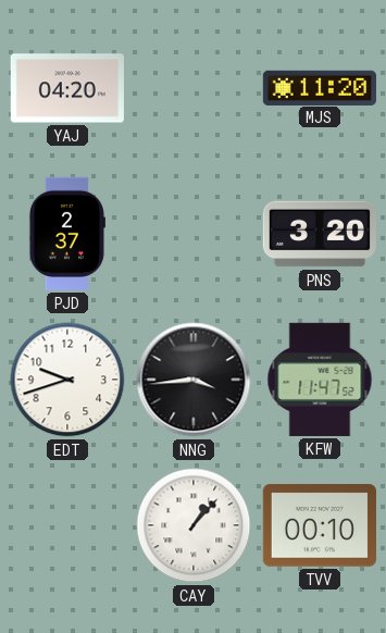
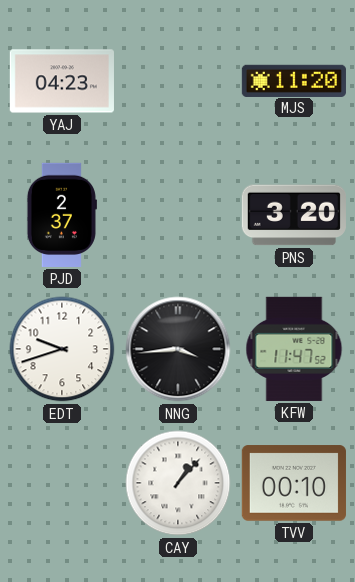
YAJ: 04:20 -> 04:23 (62, 81)
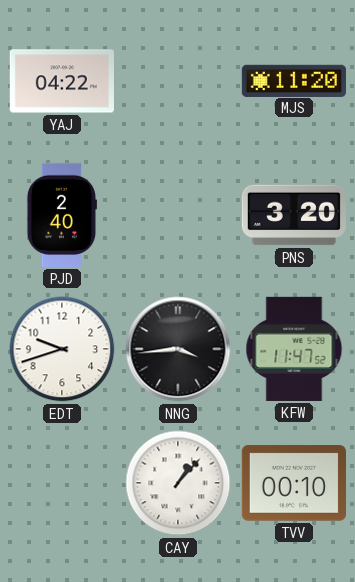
YAJ: 04:23 -> 04:22 (62, 81)
PJD: 2:37 -> 2:40 (61, 215)
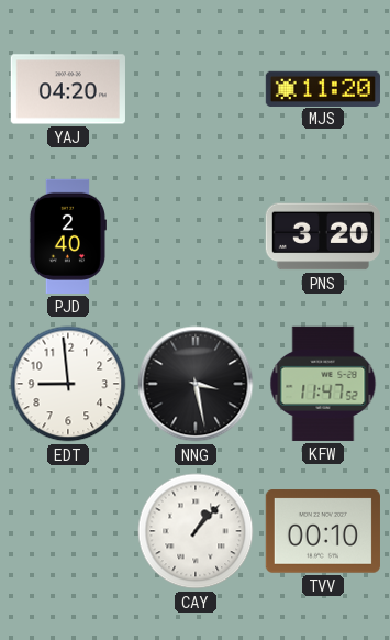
YAJ: 04:22 -> 04:20 (68, 89)
EDT: 9:42 -> 8:59 (68, 384)
NNG: 3:44 -> 3:28 (196, 384)
